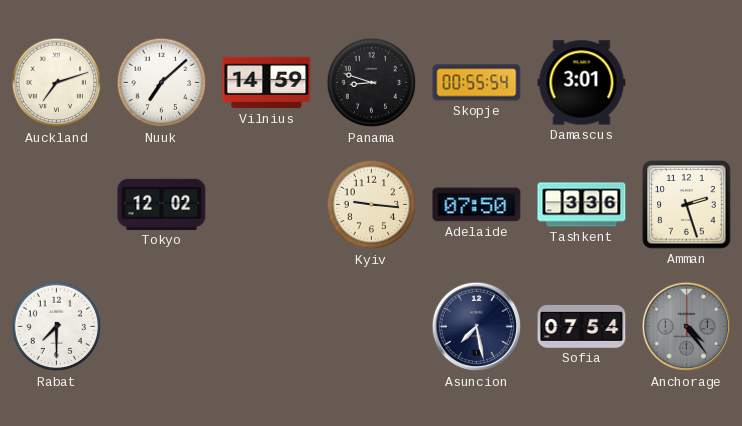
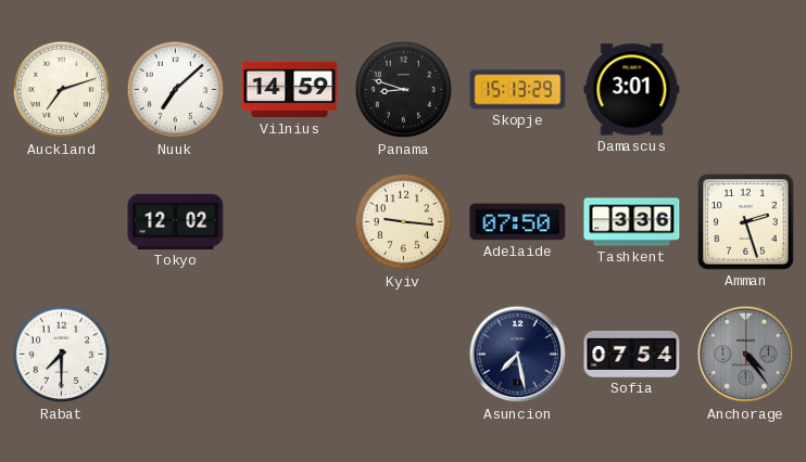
Skopje: 00:55 -> 15:13 (518, 90)
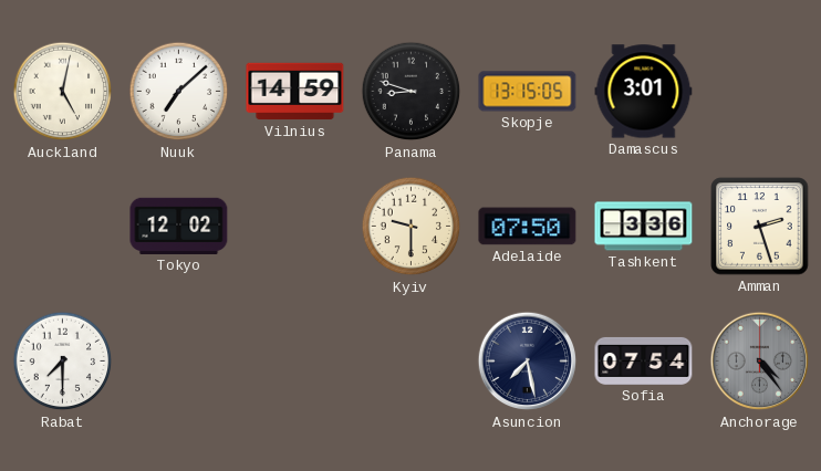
Auckland: 7:12 -> 5:02 (63, 92)
Skopje: 15:13 -> 13:15 (528, 92)
Kyiv: 9:16 -> 9:30 (412, 227)
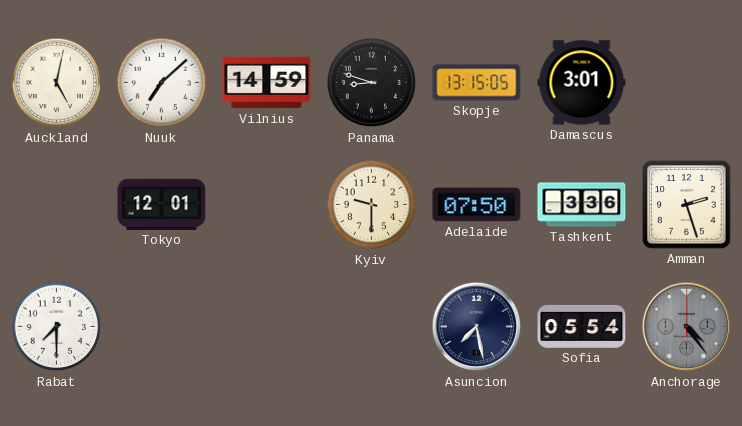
Tokyo: 12:02 -> 12:01 (162, 204)
Sofia: 07:54 -> 05:54 (582, 326)
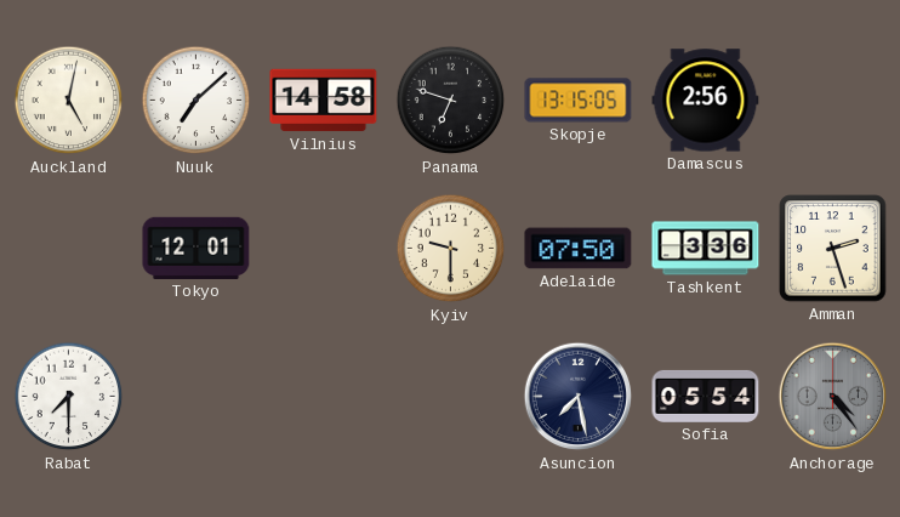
Vilnius: 14:59 -> 14:58 (324, 101)
Panama: 8:48 -> 6:48 (451, 101)
Damascus: 3:01 -> 2:56 (706, 101)
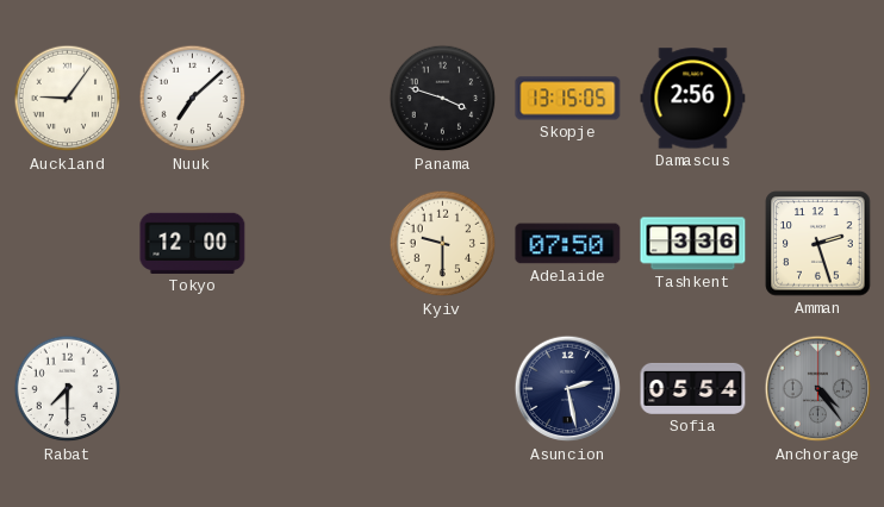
Auckland: 5:02 -> 9:06 (68, 99)
Vilnius: 14:58 -> none (324, 101)
Panama: 6:48 -> 3:48 (443, 99)
Tokyo: 12:01 -> 12:00 (193, 243)
Asuncion: 7:28 -> 2:28 (568, 389)
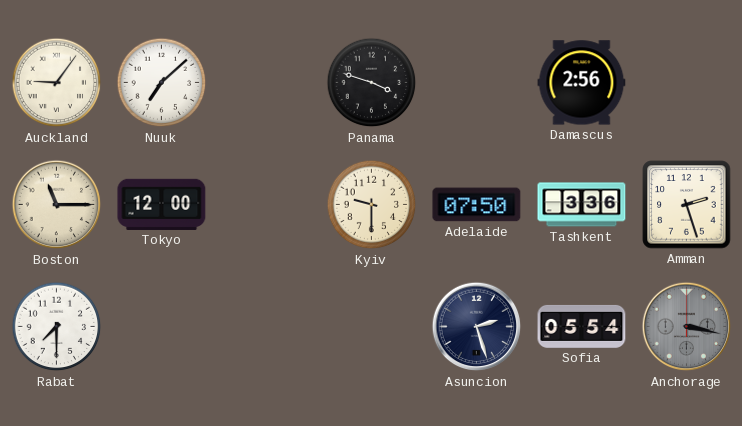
Skopje: 13:15 -> none (568, 99)
Boston: none -> 11:15 (57, 205)
Asuncion: 2:28 -> 2:27 (477, 327)
Anchorage: 4:24 -> 3:17 (687, 327)
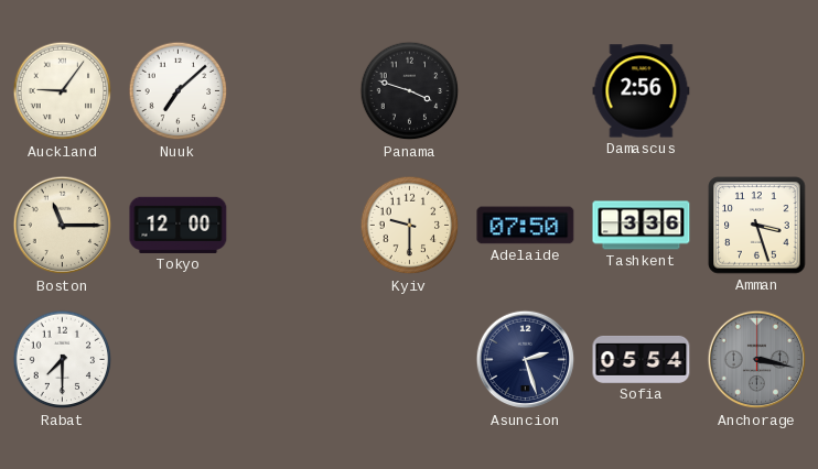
Amman: 2:27 -> 3:27 (757, 226)
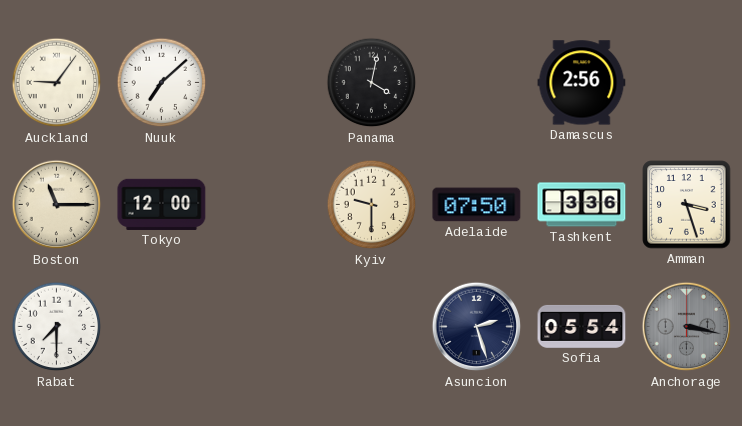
Panama: 3:48 -> 4:02 (372, 83)
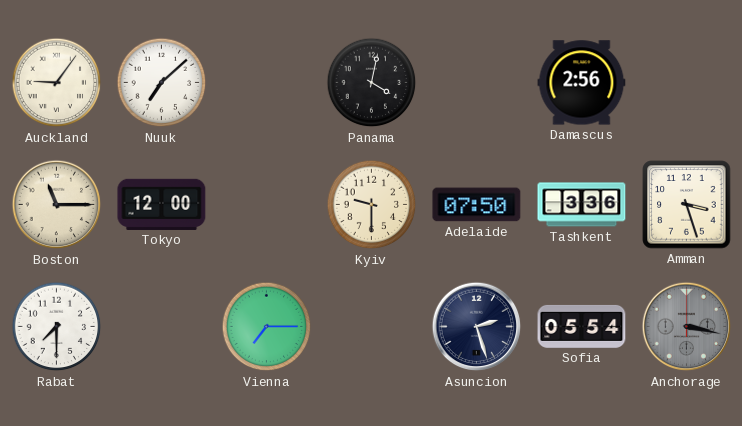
Vienna: none -> 7:15 (267, 327)
